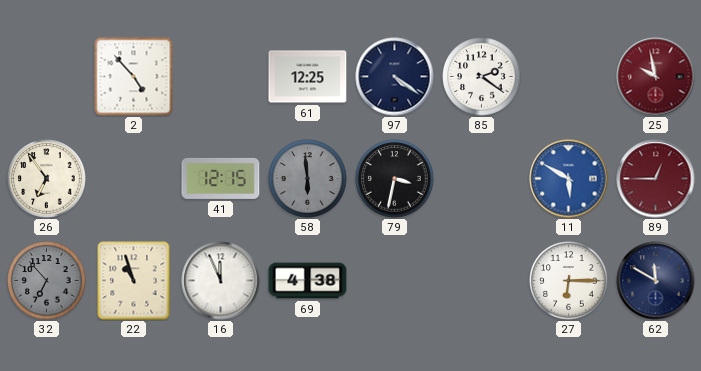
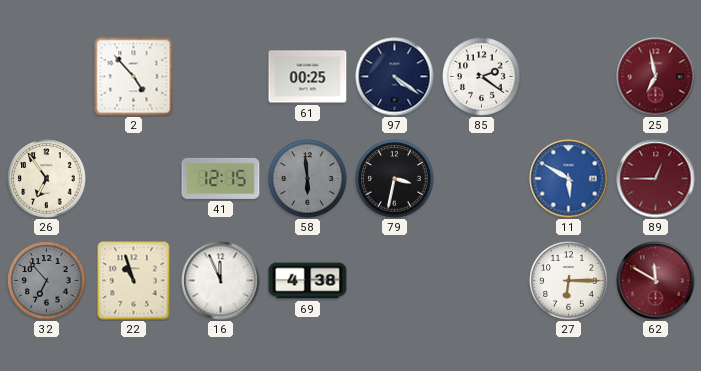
61: 12:25 -> 00:25 (308, 77)
25: 9:58 -> 6:58 (656, 77)
62 dial: navy -> burgundy (656, 281)
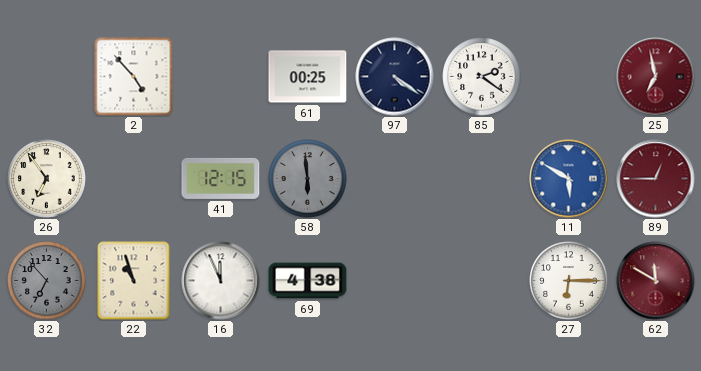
79: 3:32 -> none (395, 179)
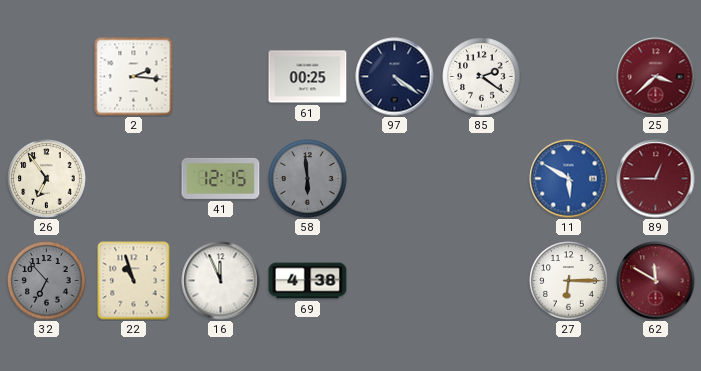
2: 4:53 -> 2:16 (134, 77)
25: 6:58 -> 3:38 (656, 77)
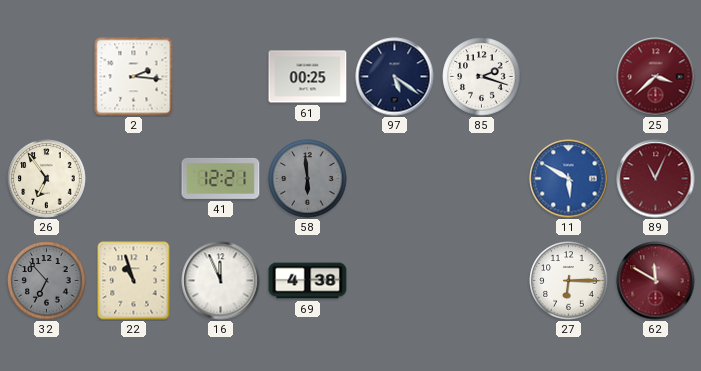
97: 4:21 -> 5:21 (395, 77)
85: 2:21 -> 2:18 (482, 77)
41: 12:15 -> 12:21 (221, 178)
89: 12:45 -> 11:04 (656, 179)
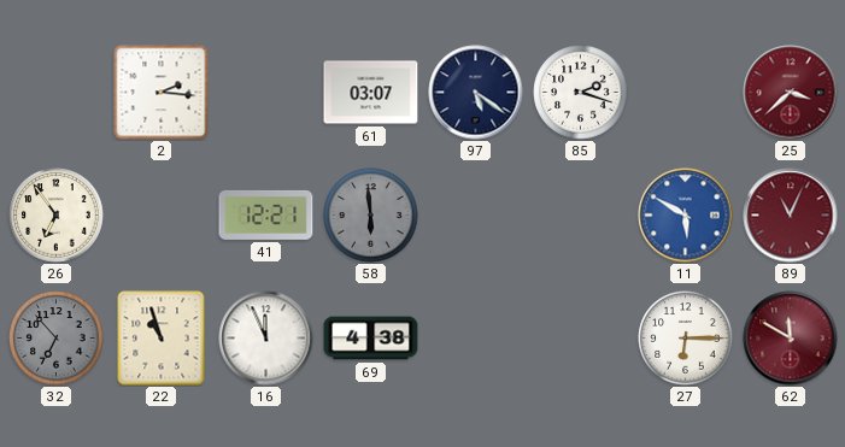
61: 00:25 -> 03:07 (371, 93)
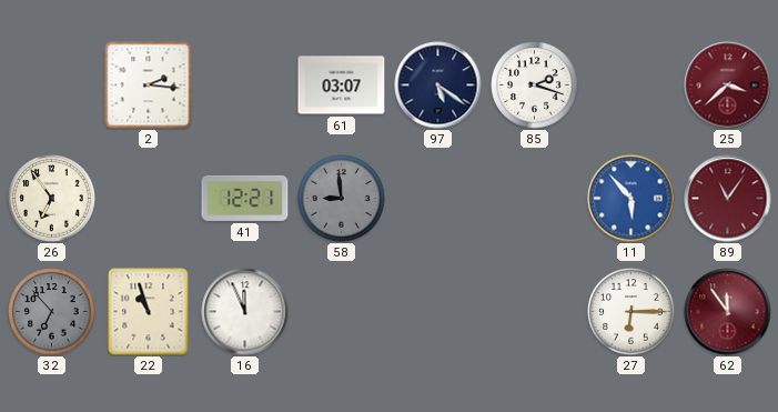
58: 5:59 -> 8:59 (342, 199)
11: 5:50 -> 5:53 (632, 199)
89: 11:04 -> 11:06 (728, 199)
69: 4:38 -> none (371, 339)
62: 11:50 -> 11:54 (728, 312)
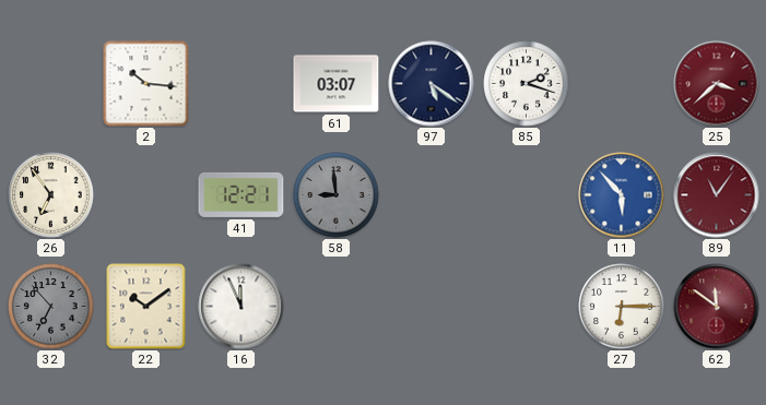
2: 2:16 -> 10:16 (146, 84)
22: 10:57 -> 10:09 (146, 307)
62: 11:54 -> 11:51 (717, 307)
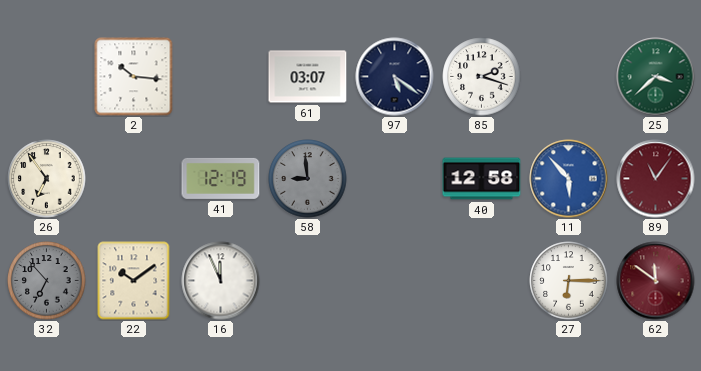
25 dial: burgundy -> green (656, 77)
41: 12:21 -> 12:19 (221, 178)
40: none -> 12:58 (482, 179)
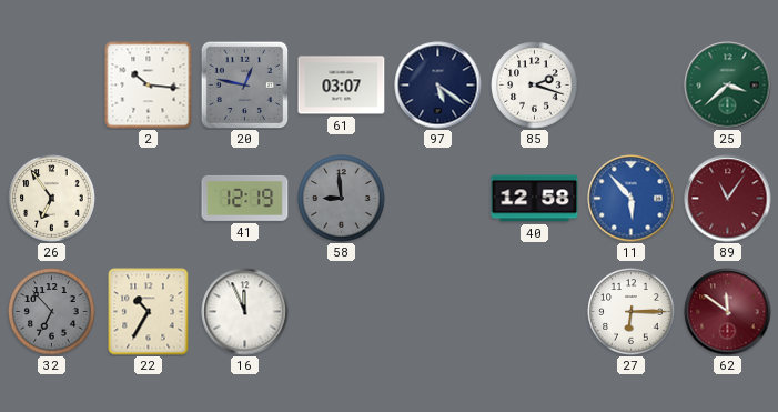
20: none -> 12:47 (244, 84)
22: 10:09 -> 10:35 (149, 312)
